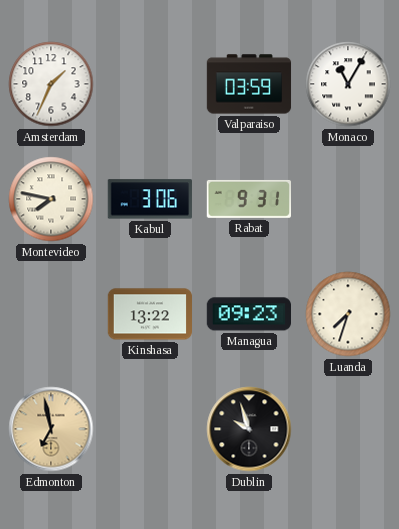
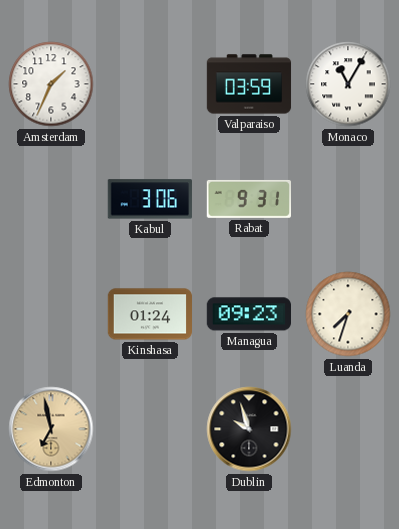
Montevideo: 7:47 -> none (51, 199)
Kinshasa: 13:22 -> 01:24 (150, 314)
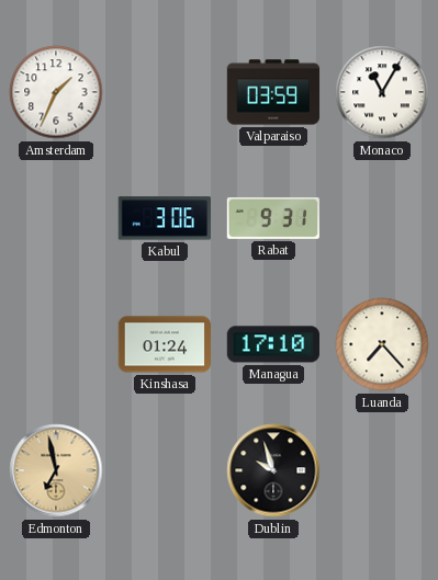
Managua: 09:23 -> 17:10 (272, 344)
Luanda: 7:33 -> 7:23 (382, 344)
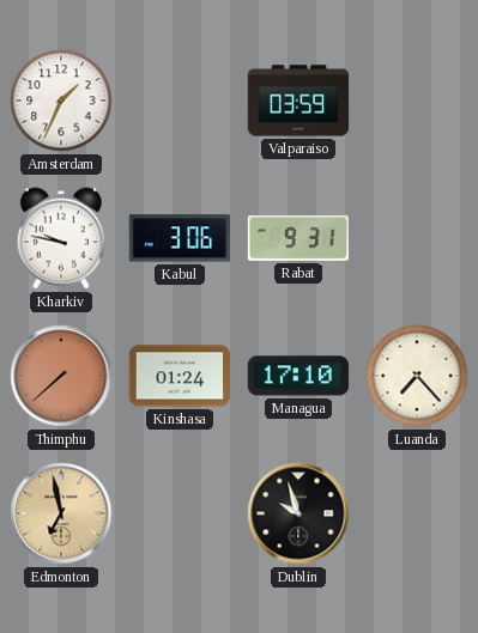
Monaco: 11:05 -> none (382, 92)
Kharkiv: none -> 9:47 (60, 238)
Thimphu: none -> 7:38 (61, 376)
